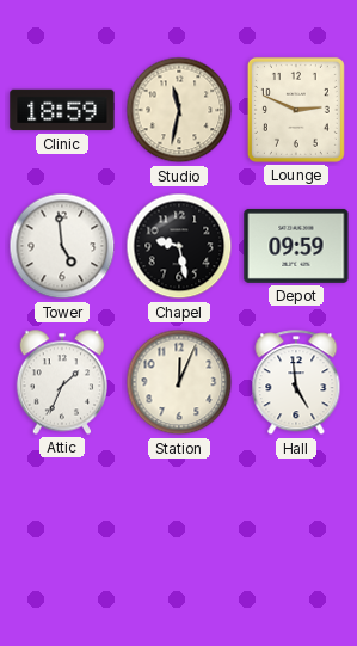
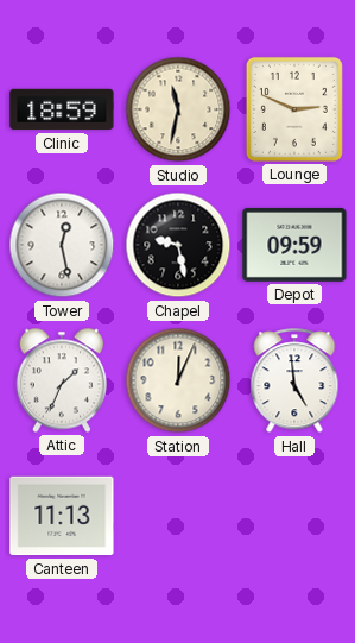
Tower: 4:59 -> 12:28 (62, 245)
Canteen: none -> 11:13 (62, 516)
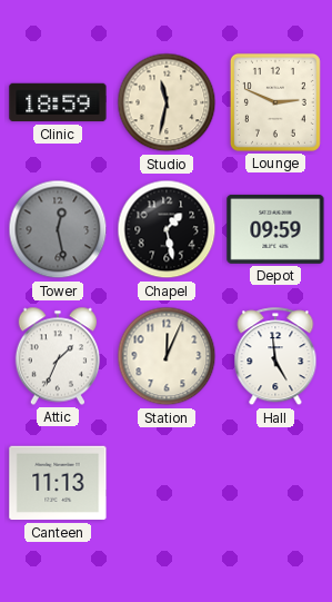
Tower dial: white -> grey (58, 229)
Chapel: 9:28 -> 1:28 (167, 229)
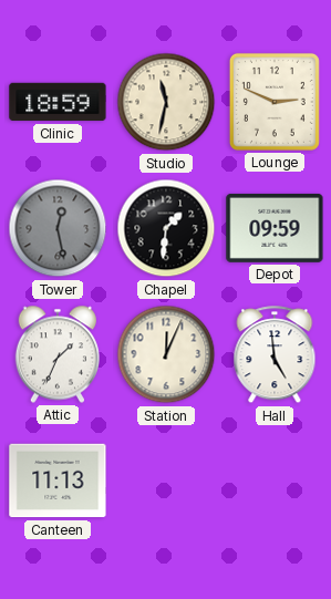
Chapel: 1:28 -> 1:31 (166, 228)
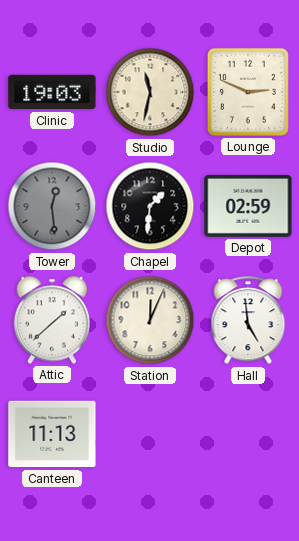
Clinic: 18:59 -> 19:03 (52, 92)
Tower: 12:28 -> 12:29 (52, 206)
Depot: 09:59 -> 02:59 (248, 206)
Attic: 1:34 -> 1:38 (51, 320)
